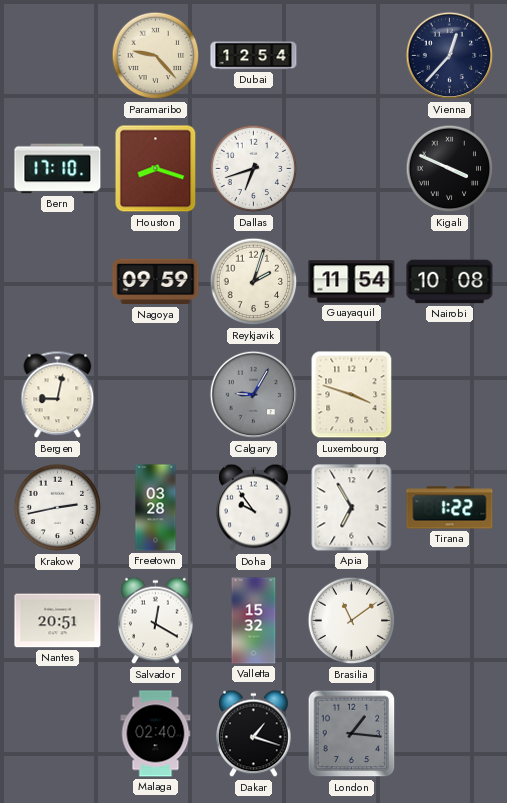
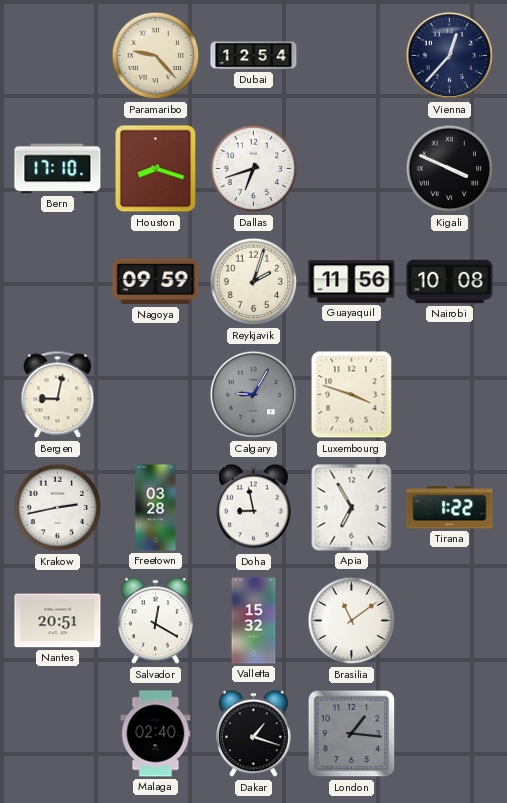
Guayaquil: 11:54 -> 11:56 (352, 282)
Doha: 9:54 -> 8:58 (254, 508)
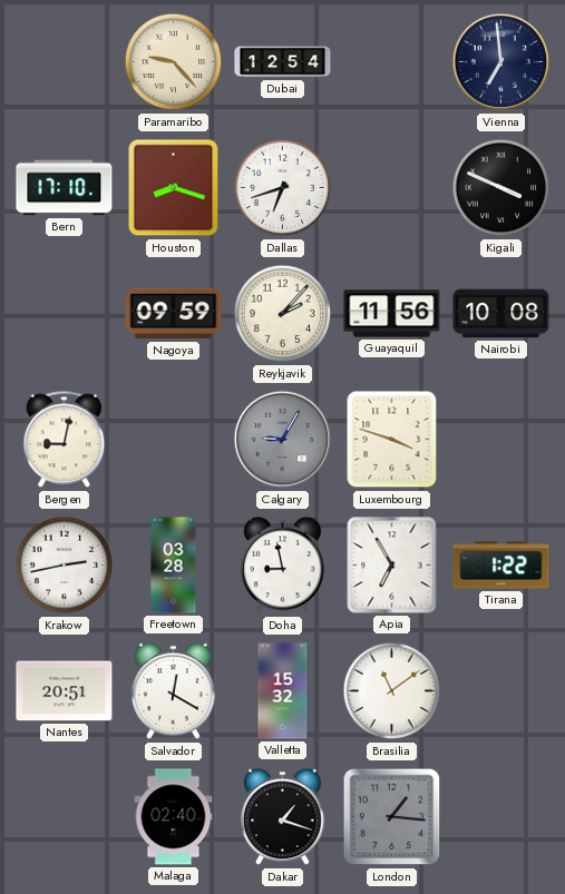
Vienna: 12:37 -> 6:59 (501, 62)
Reykjavik: 2:03 -> 2:07 (283, 314)
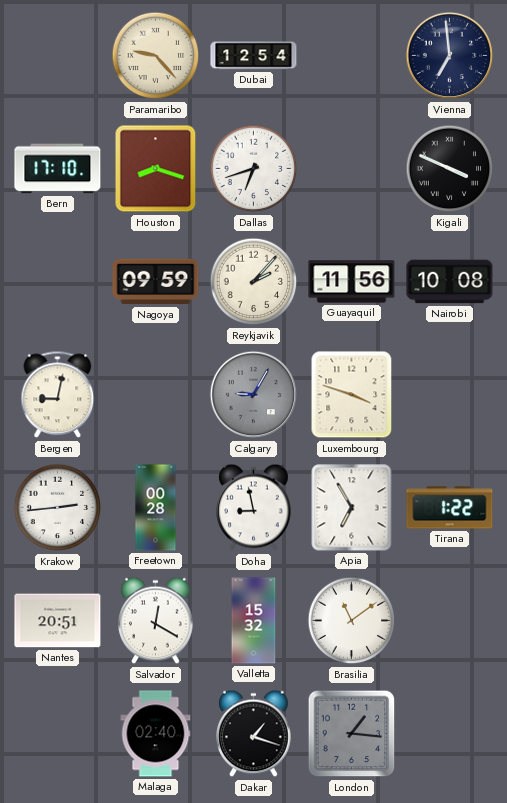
Krakow: 2:43 -> 2:44 (58, 508)
Freetown: 03:28 -> 00:28 (156, 508)
